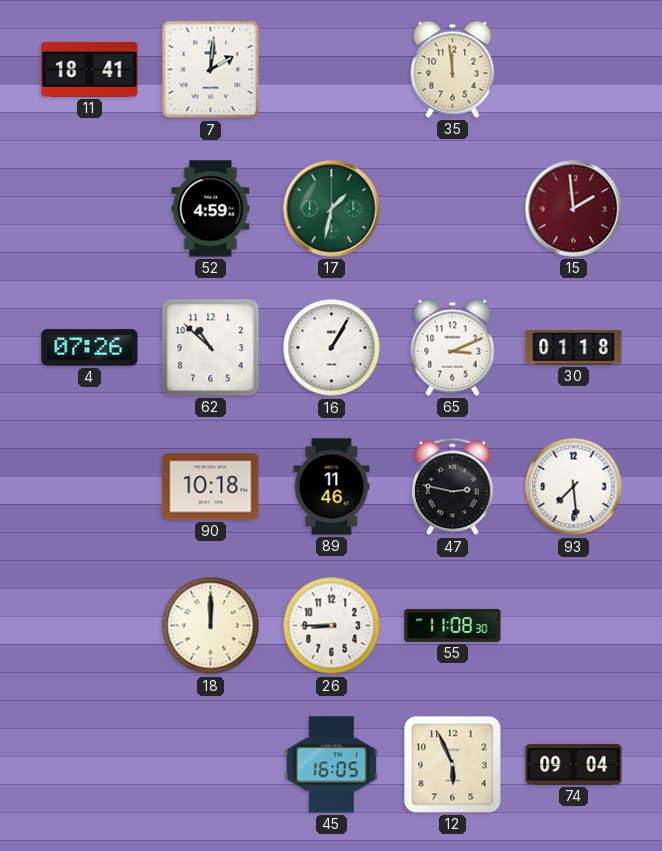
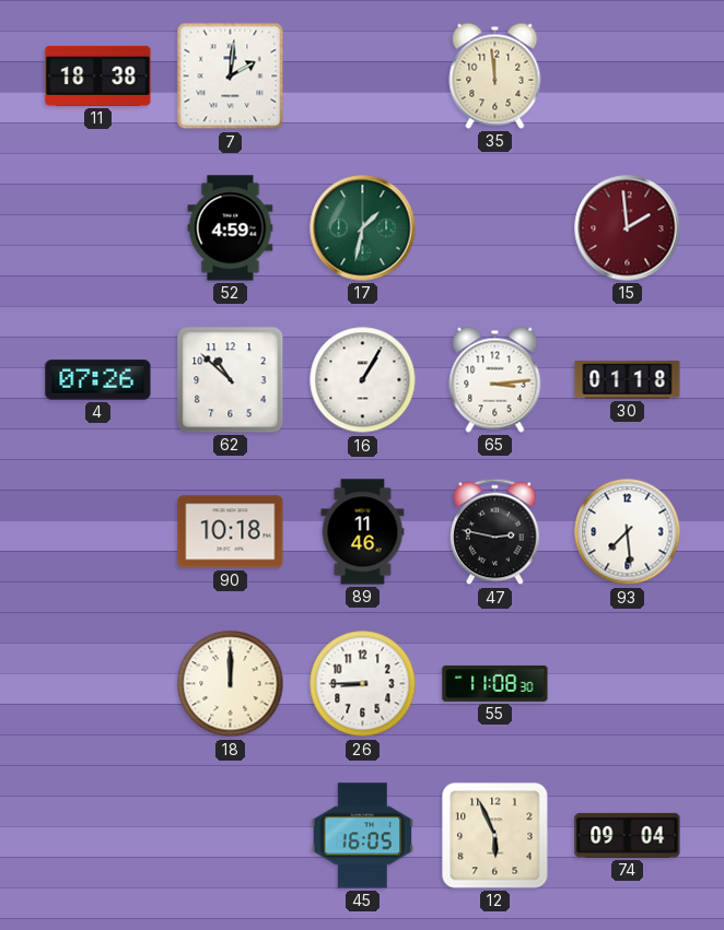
11: 18:41 -> 18:38 (98, 75)
65: 3:11 -> 3:14 (495, 379)
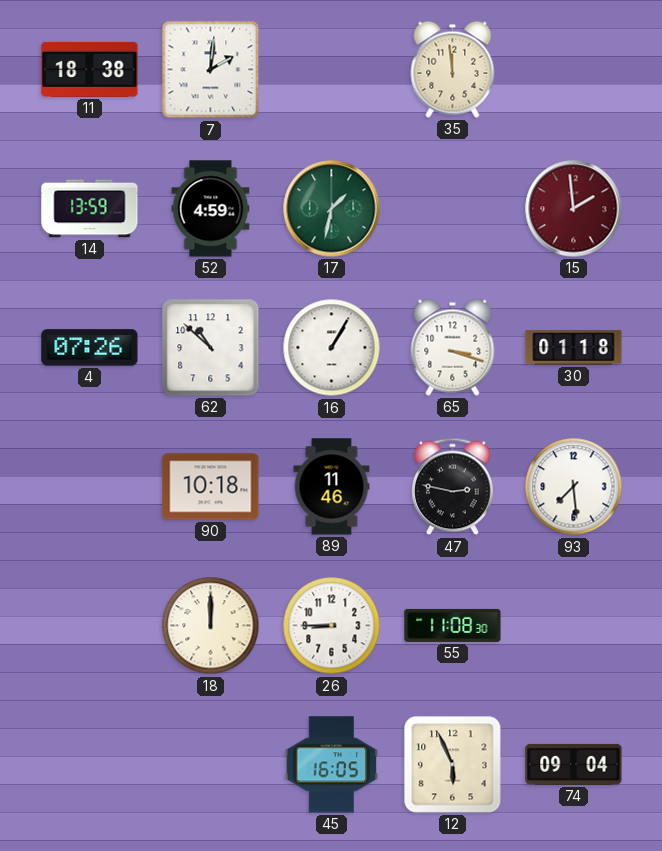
14: none -> 13:59 (90, 209)
65: 3:14 -> 3:18 (453, 347)
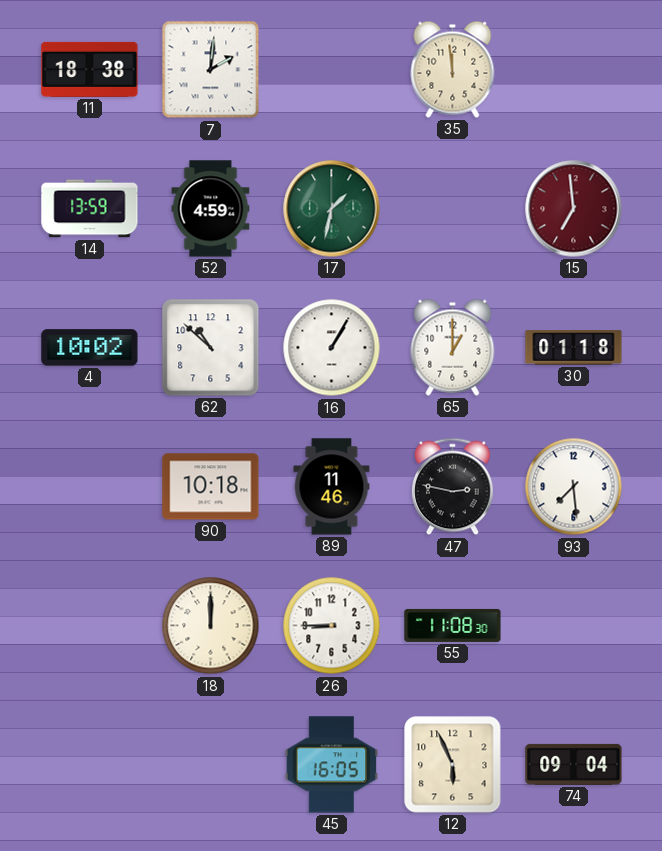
15: 1:59 -> 6:59 (574, 209)
4: 07:26 -> 10:02 (90, 348)
65: 3:18 -> 1:00 (453, 347)
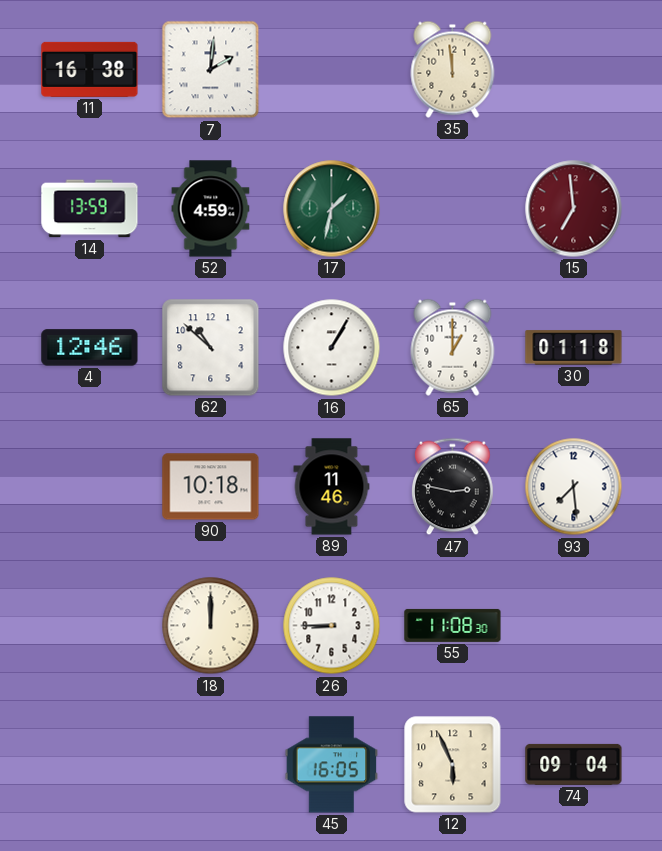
11: 18:38 -> 16:38 (90, 69)
4: 10:02 -> 12:46 (90, 348)
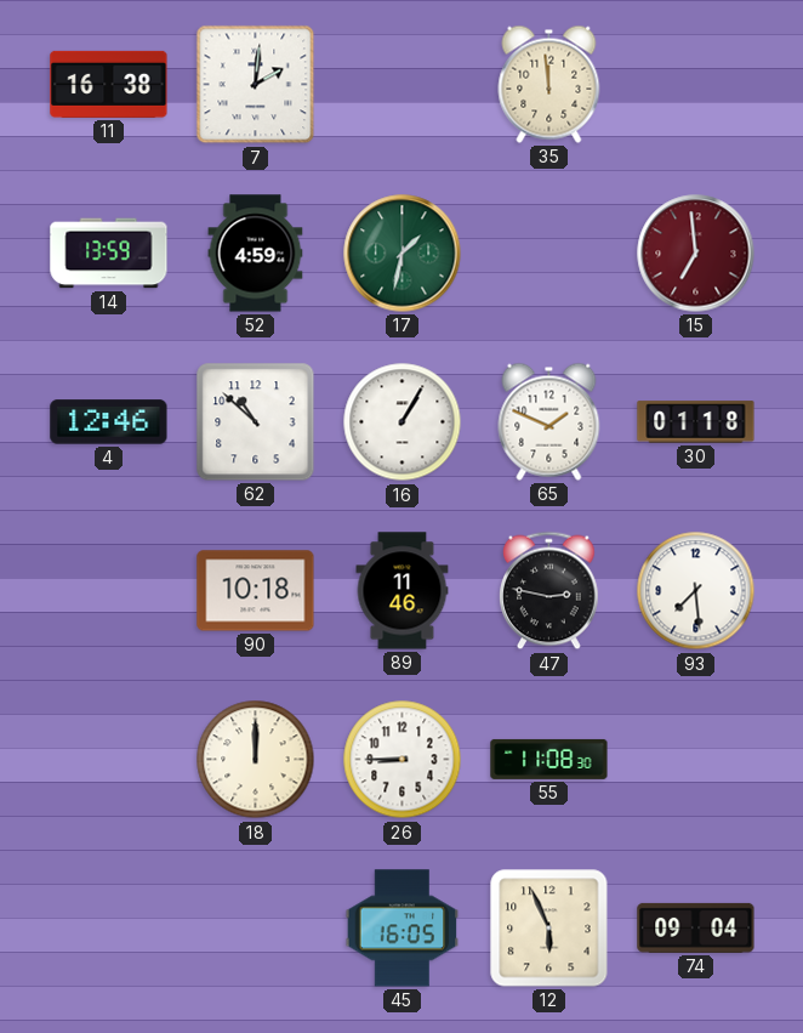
65: 1:00 -> 1:49 (549, 421)
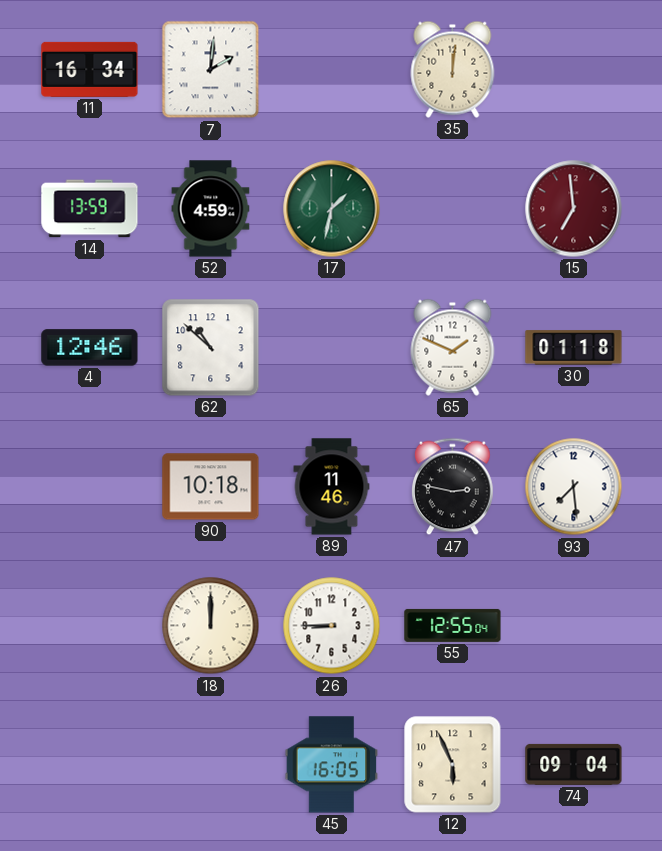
11: 16:38 -> 16:34 (90, 69)
35: 11:59 -> 12:01 (453, 69)
16: 1:05 -> none (403, 422)
55: 11:08 -> 12:55 (453, 625)
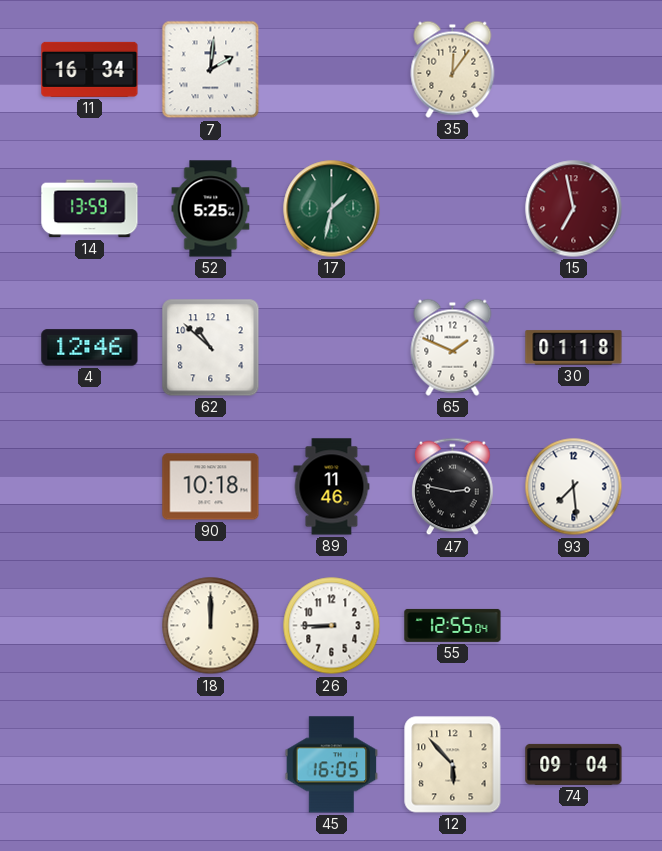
35: 12:01 -> 12:06 (453, 69)
52: 4:59 -> 5:25 (211, 209)
15: 6:59 -> 6:58 (574, 209)
12: 5:56 -> 5:53 (453, 765)
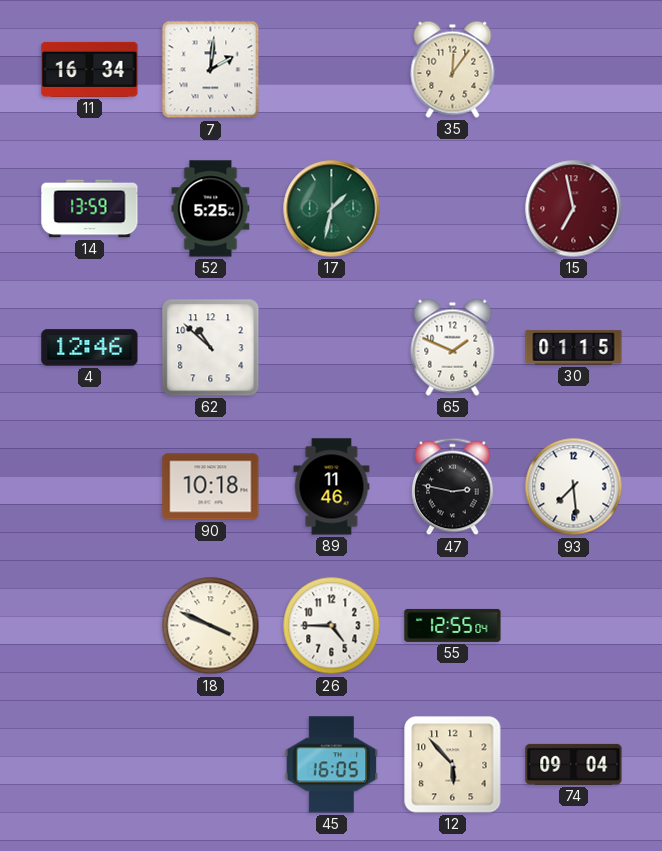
30: 01:18 -> 01:15 (574, 348)
18: 12:00 -> 3:49 (211, 626)
26: 8:45 -> 4:45 (332, 626)
